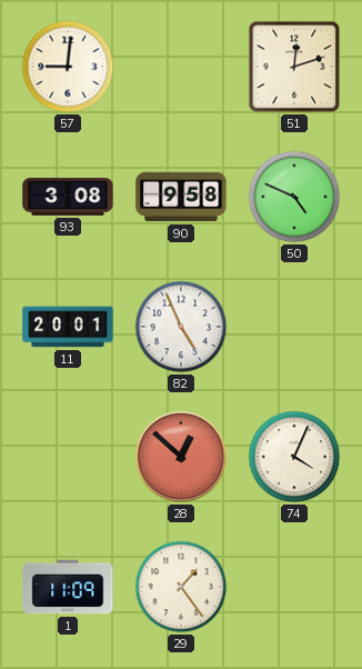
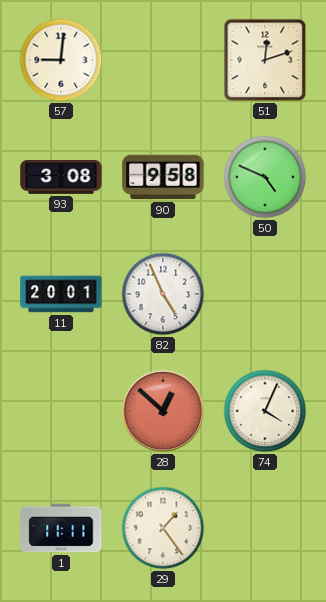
1: 11:09 -> 11:11 (61, 528)
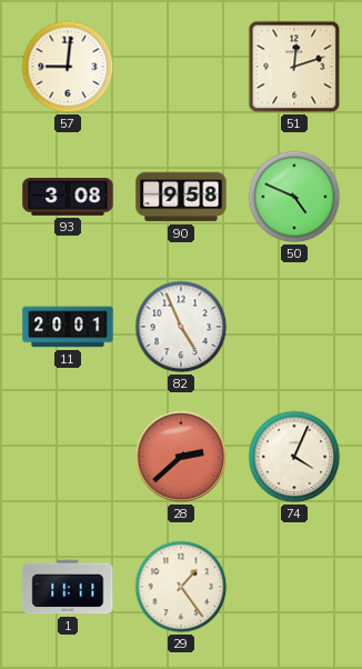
28: 12:52 -> 2:38 (181, 457)
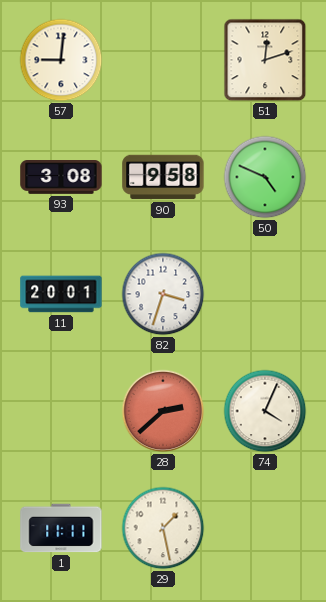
82: 4:56 -> 3:33 (163, 294)
29: 1:24 -> 1:28 (163, 528)
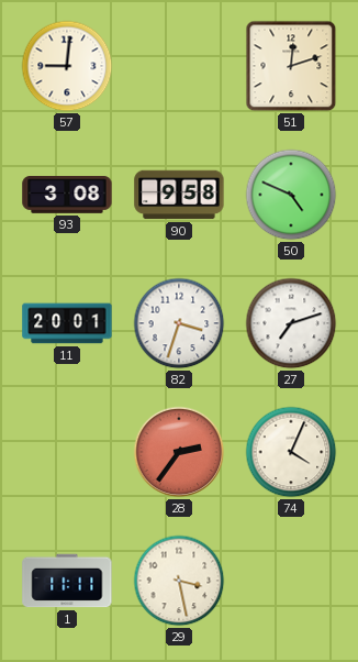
27: none -> 7:12 (291, 323)
28: 2:38 -> 2:36 (179, 452)
29: 1:28 -> 3:28 (179, 581)
